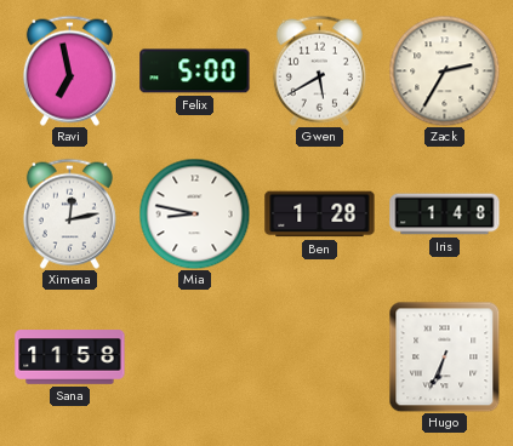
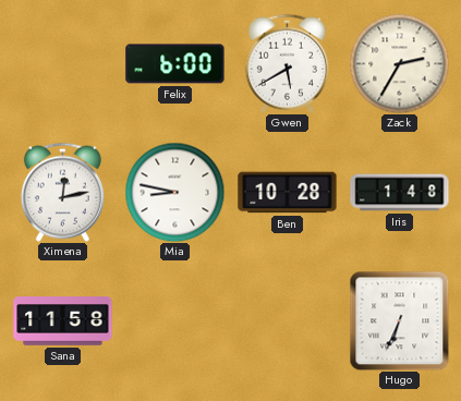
Ravi: 6:58 -> none (69, 70)
Felix: 5:00 -> 6:00 (175, 64)
Ben: 1:28 -> 10:28 (288, 193)
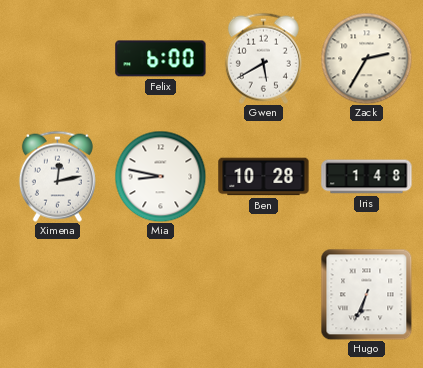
Sana: 11:58 -> none (63, 321)
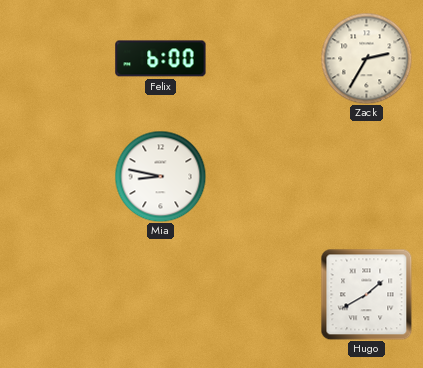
Gwen: 5:40 -> none (263, 58)
Ximena: 12:13 -> none (57, 176)
Ben: 10:28 -> none (264, 177)
Iris: 1:48 -> none (367, 177)
Hugo: 6:34 -> 1:40 (366, 294)
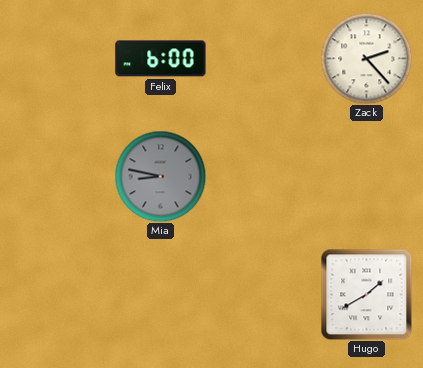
Zack: 2:35 -> 2:23 (366, 58)
Mia dial: white -> grey (160, 176)
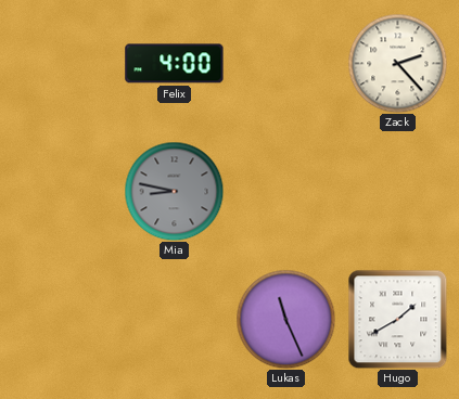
Felix: 6:00 -> 4:00 (175, 64)
Lukas: none -> 11:26 (285, 319)
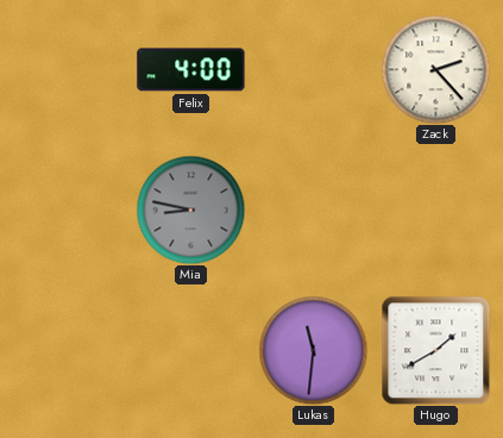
Lukas: 11:26 -> 11:31 (313, 350)
